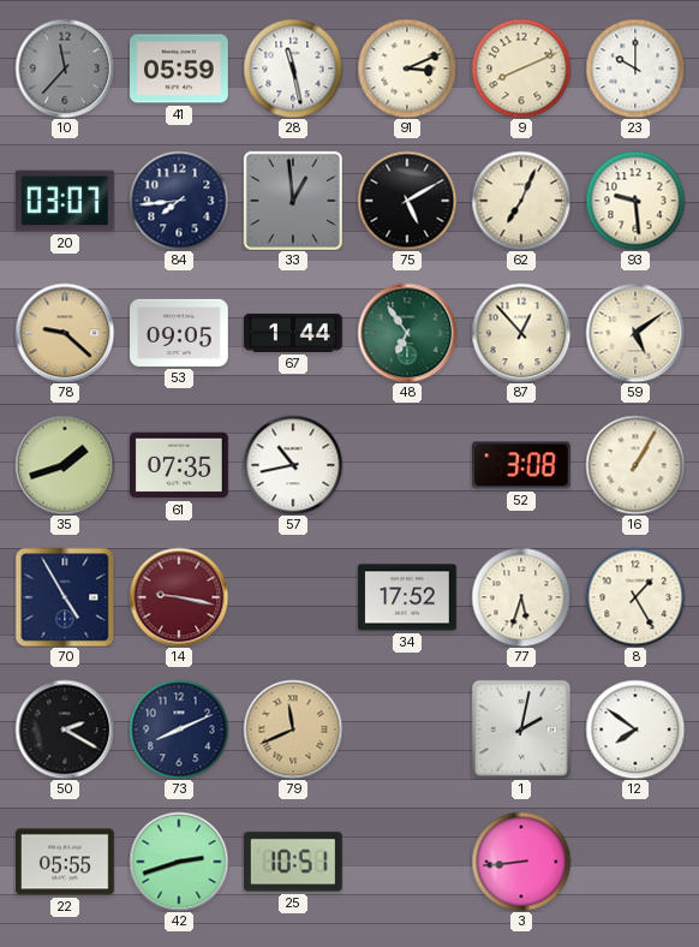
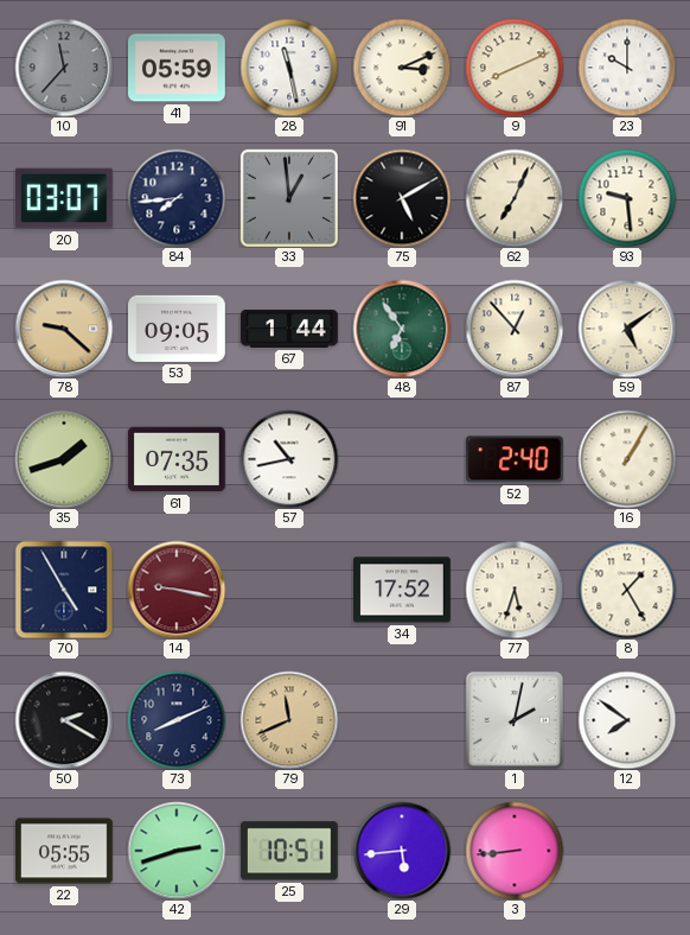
52: 3:08 -> 2:40 (515, 459)
29: none -> 5:44 (402, 851)
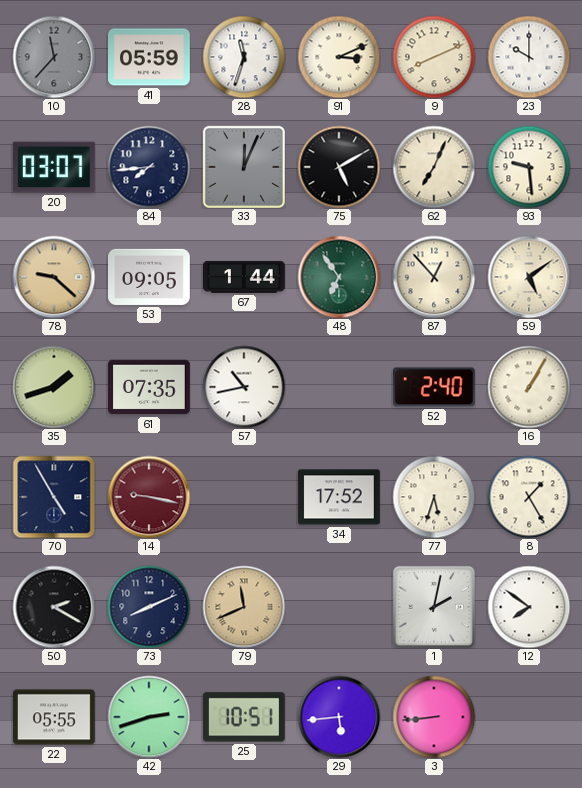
28: 11:28 -> 11:33 (244, 57)
33: 12:59 -> 12:04 (243, 166)
